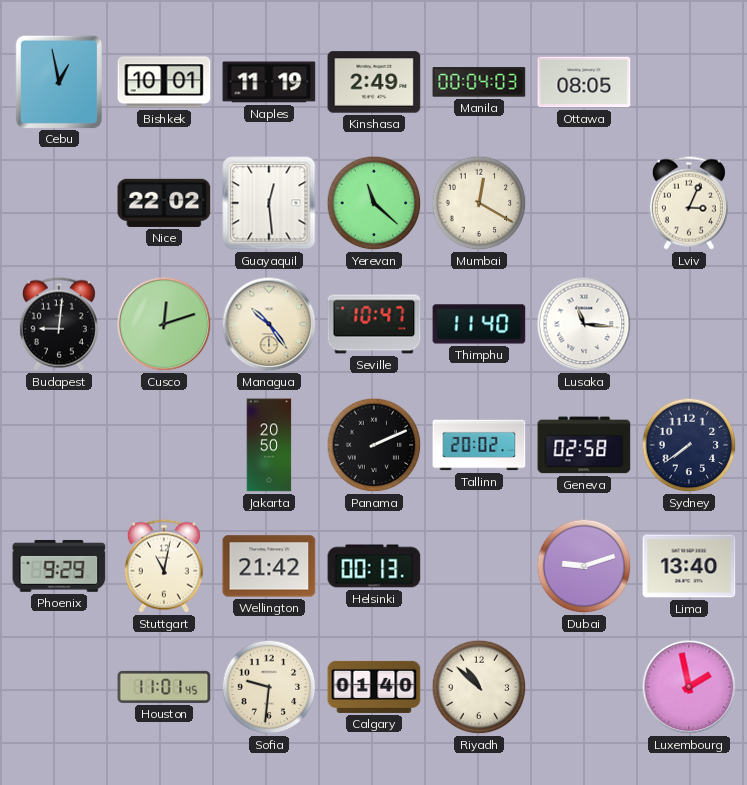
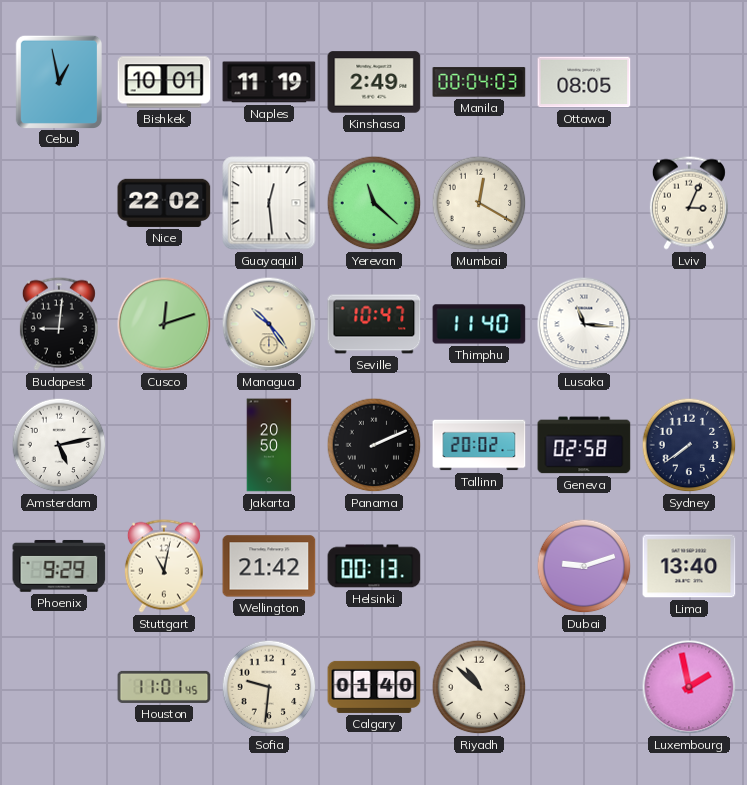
Amsterdam: none -> 5:13 (59, 445)
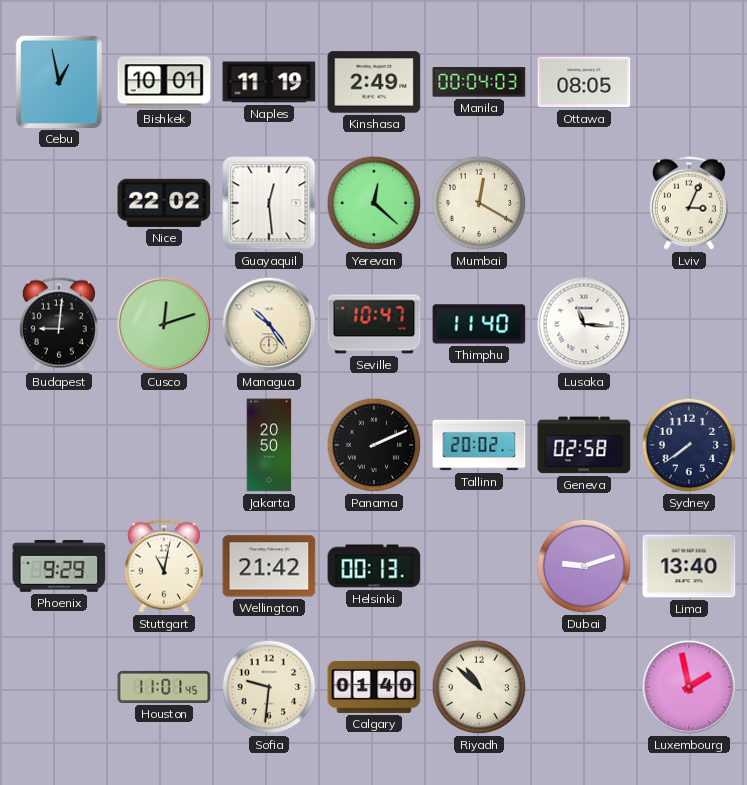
Yerevan: 11:22 -> 12:22 (374, 203)
Amsterdam: 5:13 -> none (59, 445)
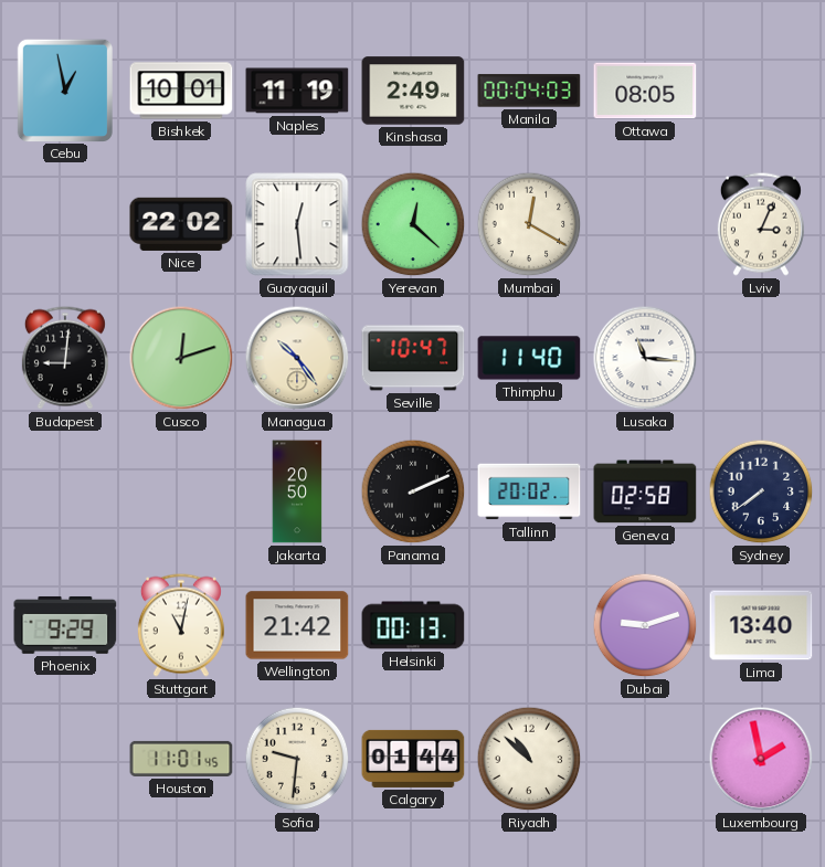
Calgary: 01:40 -> 01:44 (413, 759)
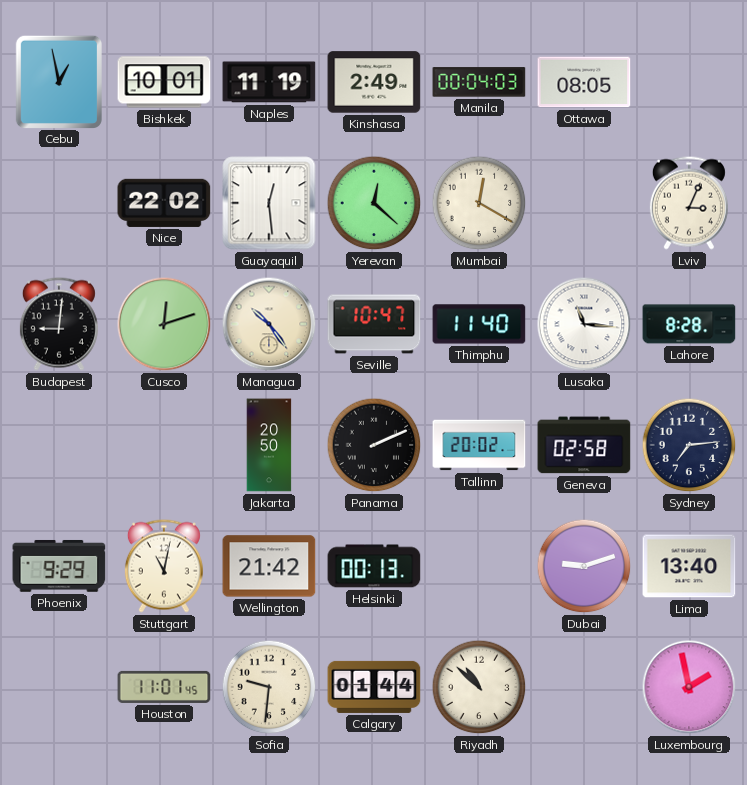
Lahore: none -> 8:28 (689, 324)
Sydney: 7:39 -> 7:14 (689, 445)
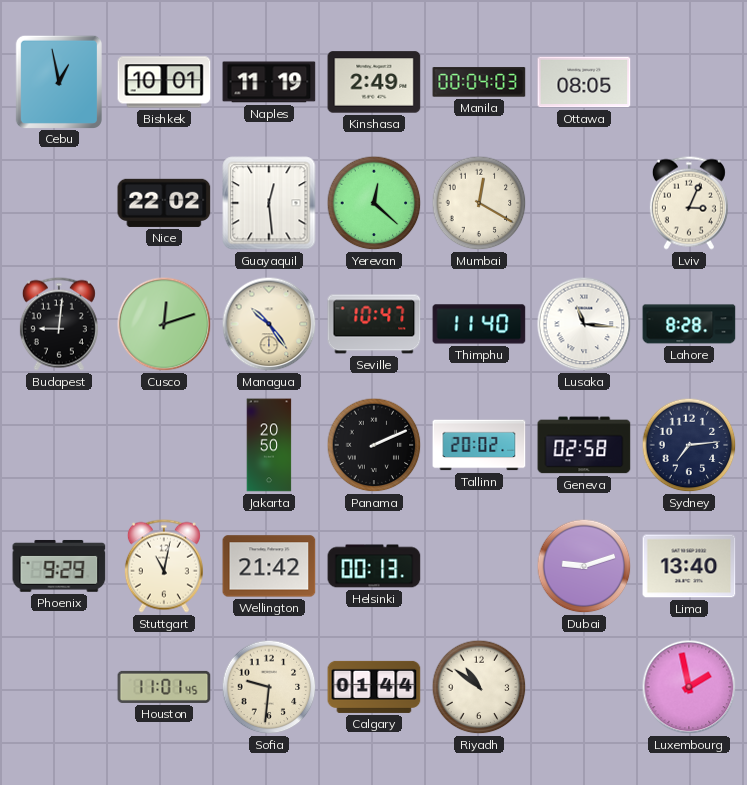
Riyadh: 10:52 -> 10:51 (479, 687)
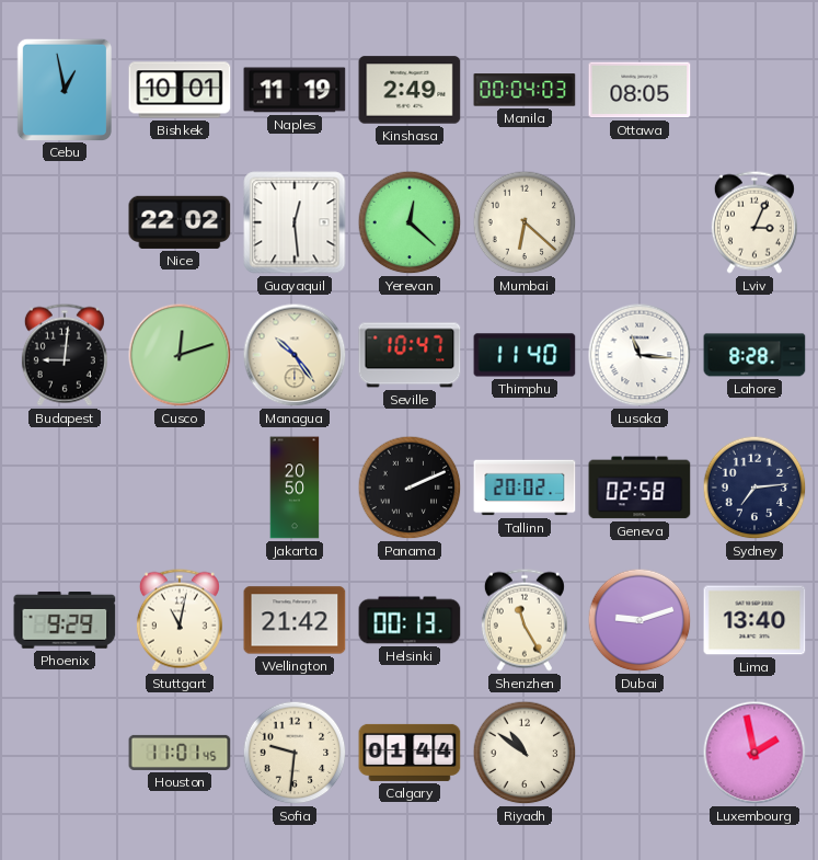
Mumbai: 12:20 -> 6:22 (525, 222)
Shenzhen: none -> 11:25 (525, 620)
